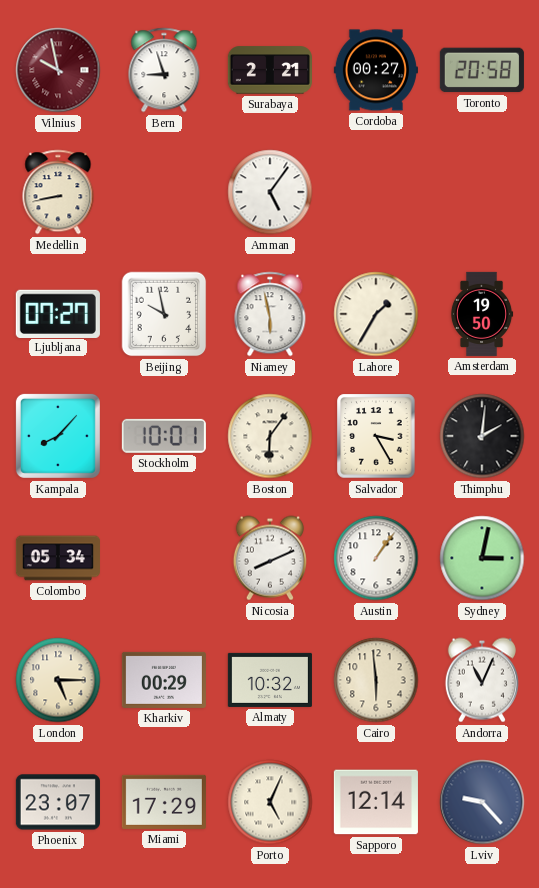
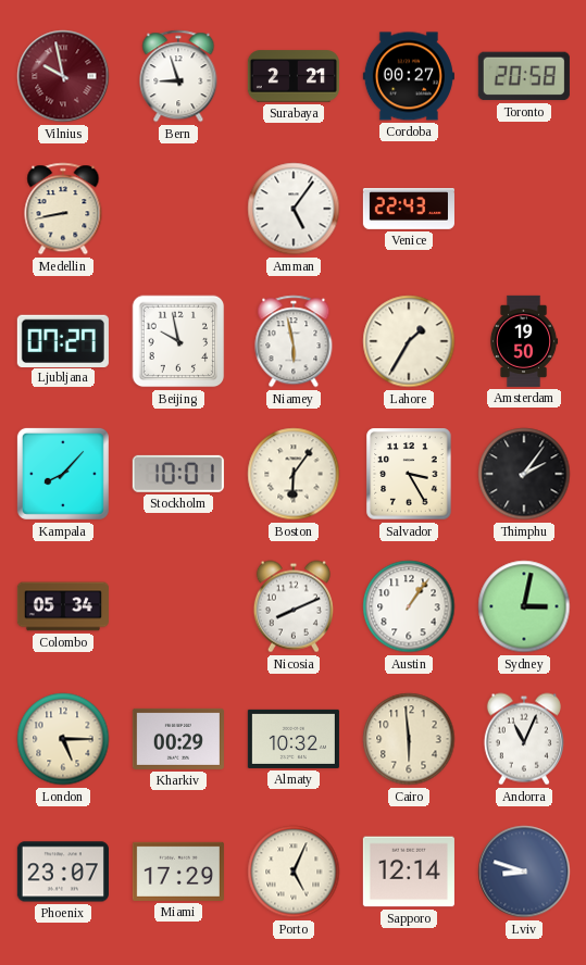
Venice: none -> 22:43 (409, 210)
Thimphu: 2:01 -> 2:06 (524, 474)
Lviv: 9:23 -> 8:48 (524, 872)
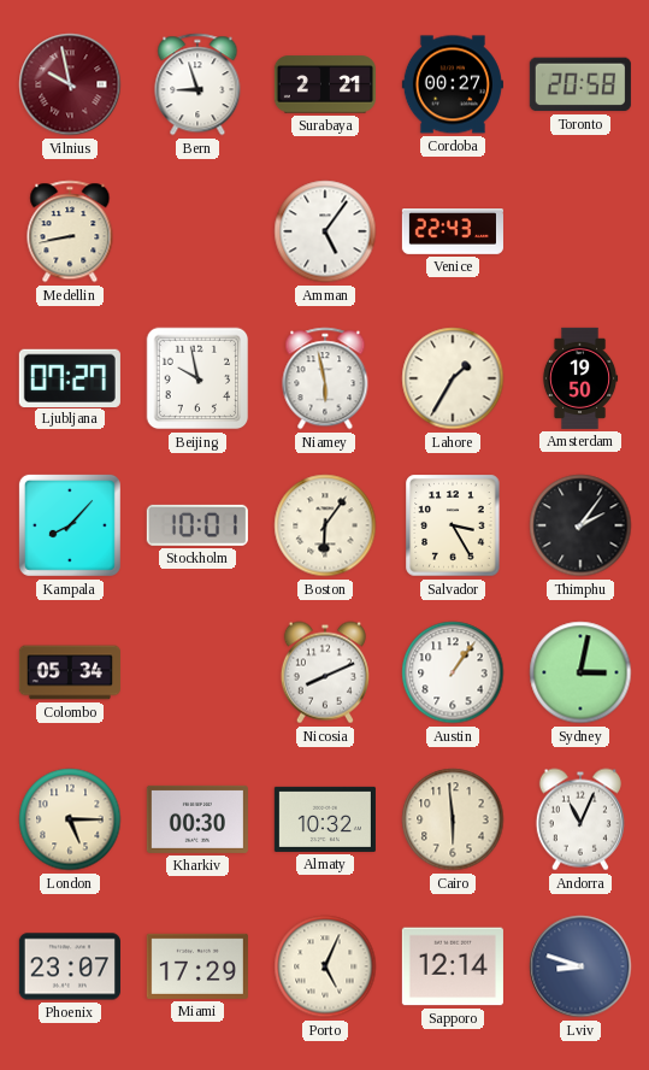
Kharkiv: 00:29 -> 00:30 (197, 819)
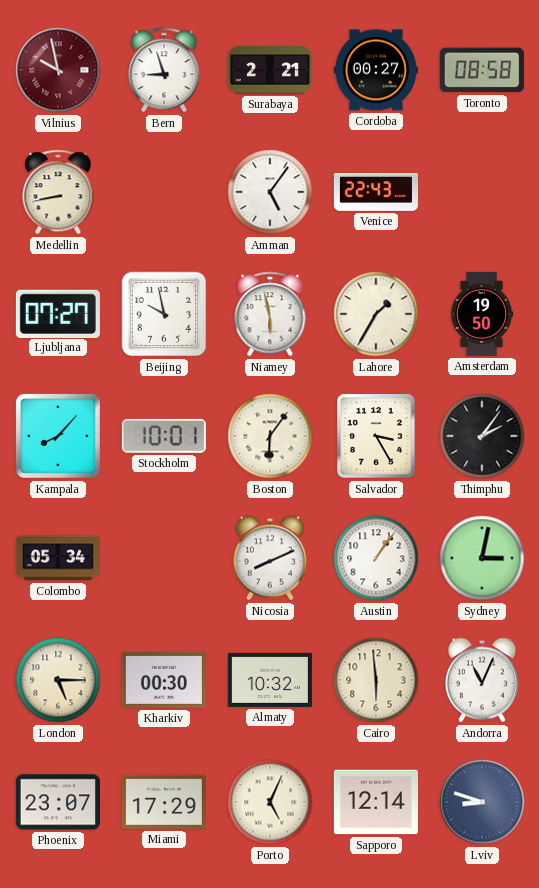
Toronto: 20:58 -> 08:58 (482, 70)
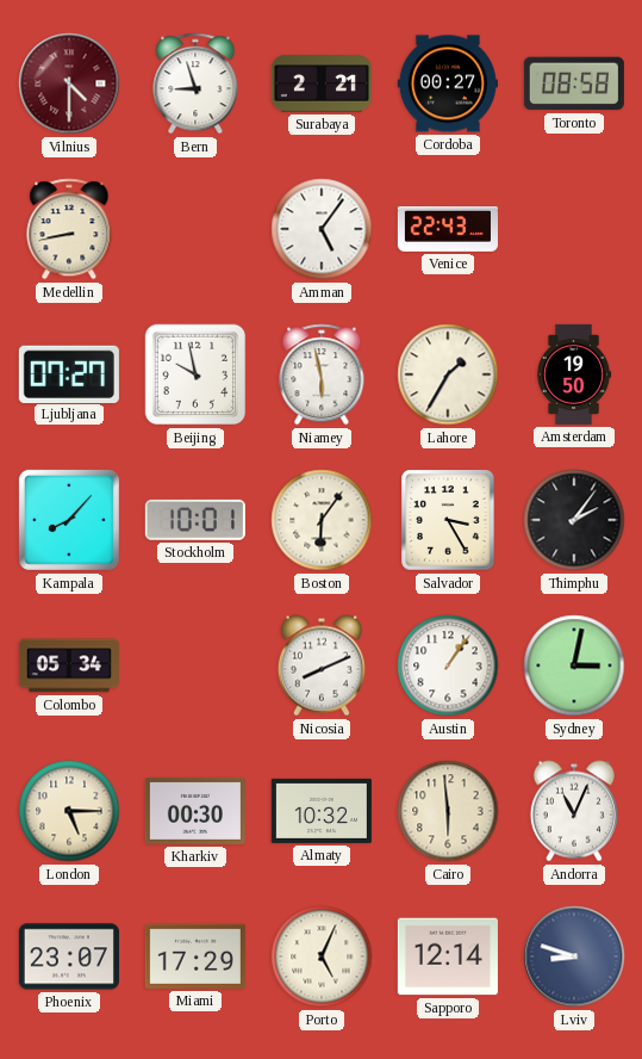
Vilnius: 9:58 -> 4:30 (69, 83)
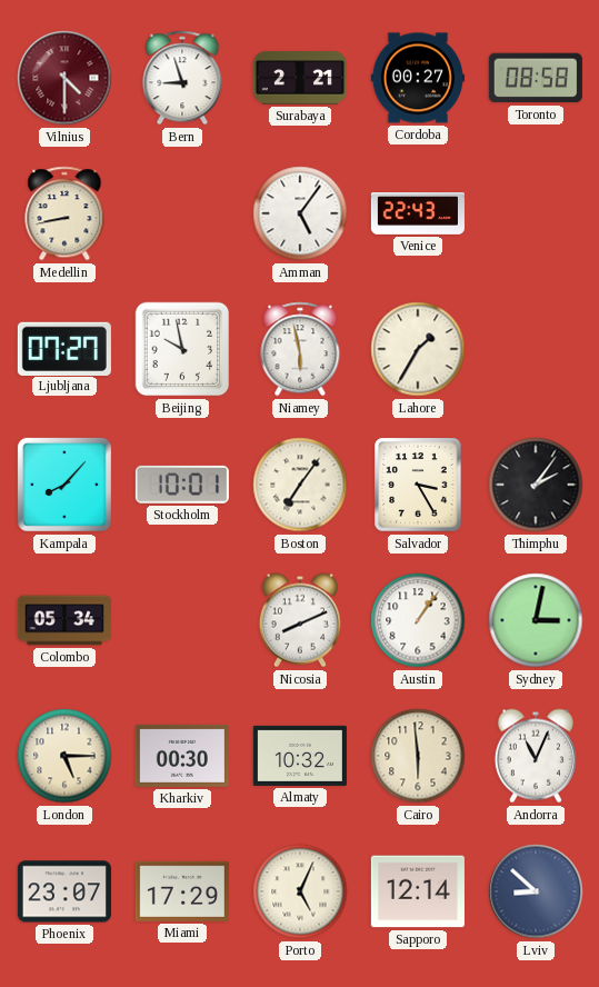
Amsterdam: 19:50 -> none (574, 374)
Boston: 6:06 -> 7:06 (300, 485)
Lviv: 8:48 -> 8:52 (536, 891)
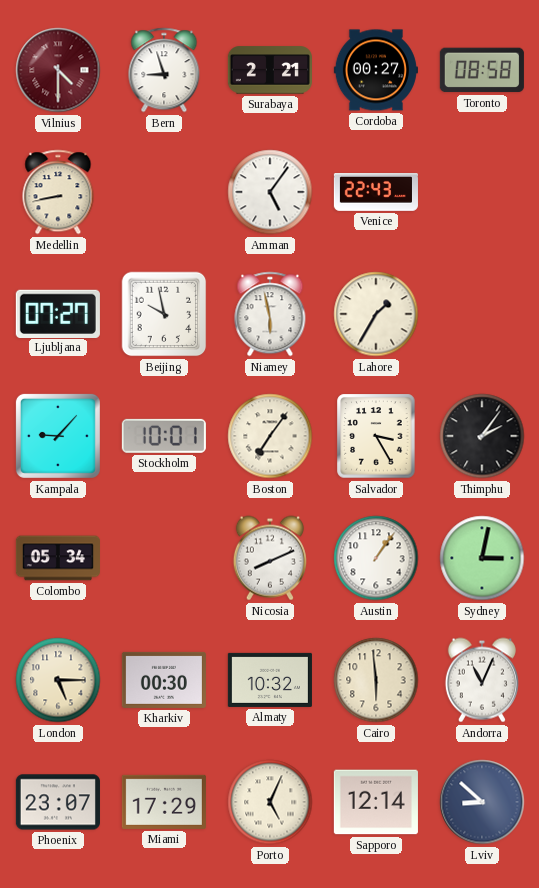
Kampala: 8:07 -> 9:07 (58, 436)
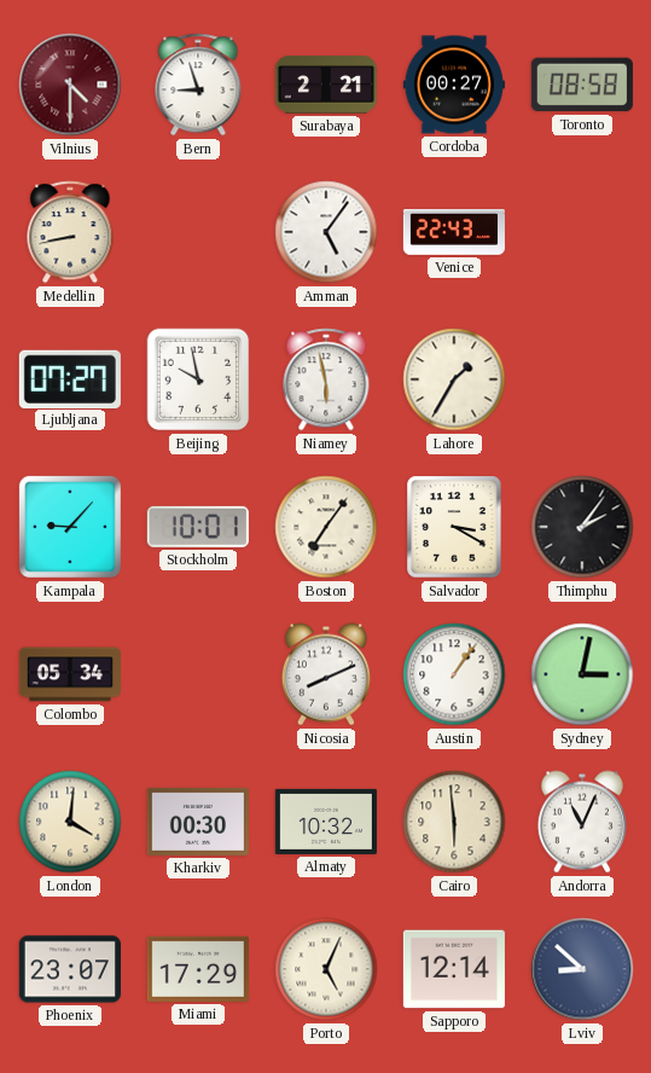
Salvador: 3:25 -> 3:20 (454, 527)
London: 5:15 -> 4:01 (70, 822)
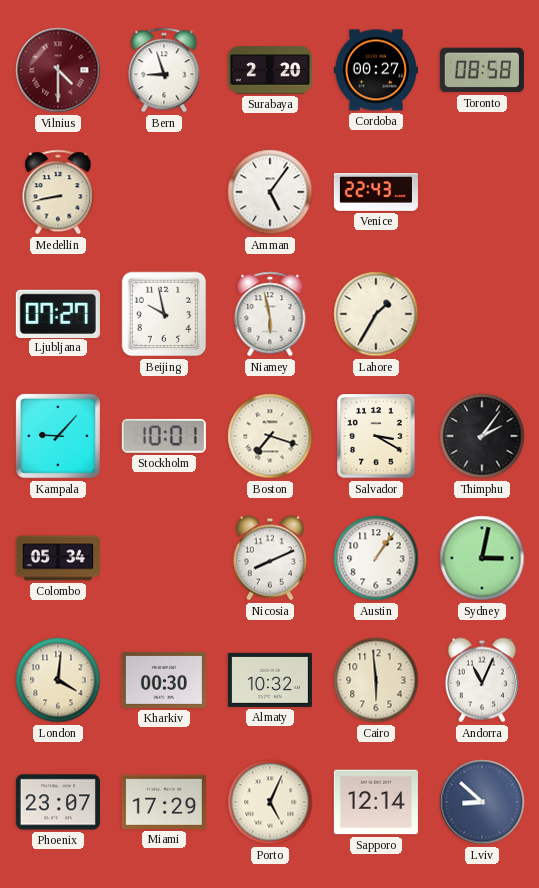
Surabaya: 2:21 -> 2:20 (270, 70)
Boston: 7:06 -> 7:18 (270, 436)
